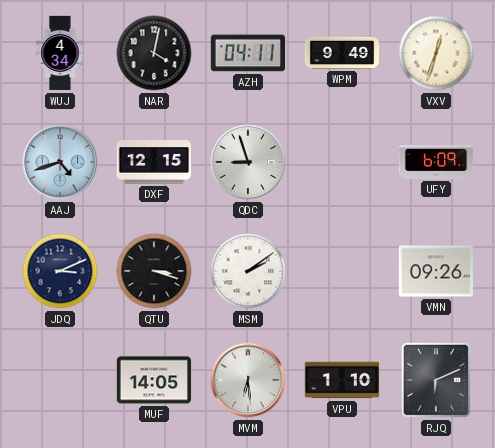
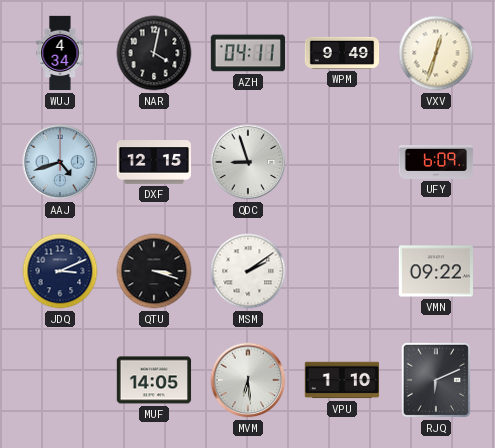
VMN: 09:26 -> 09:22 (435, 271)
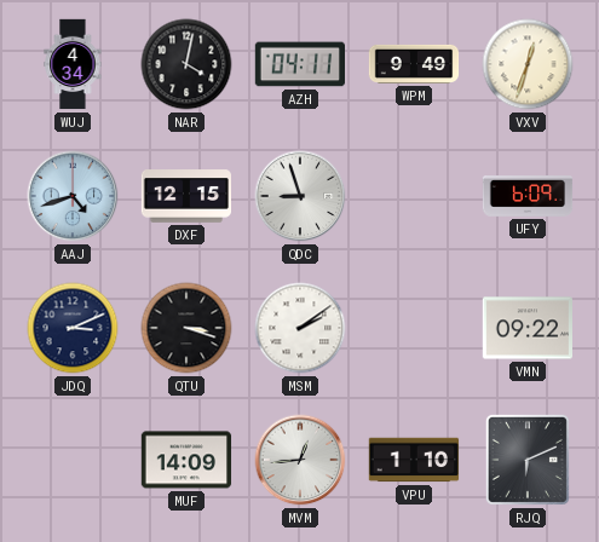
MUF: 14:05 -> 14:09 (186, 460)
MVM: 6:29 -> 12:44 (300, 460)
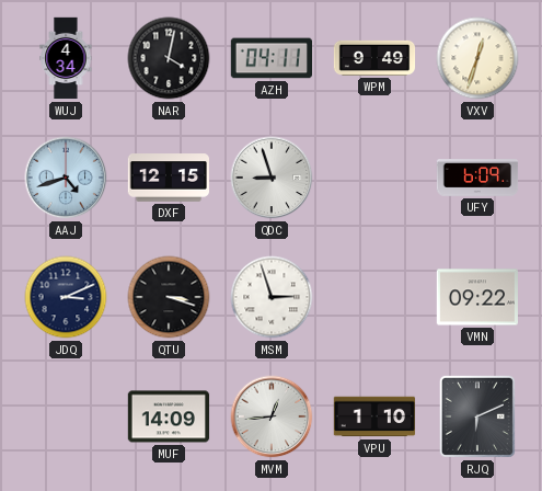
MSM: 2:09 -> 2:57 (272, 297)
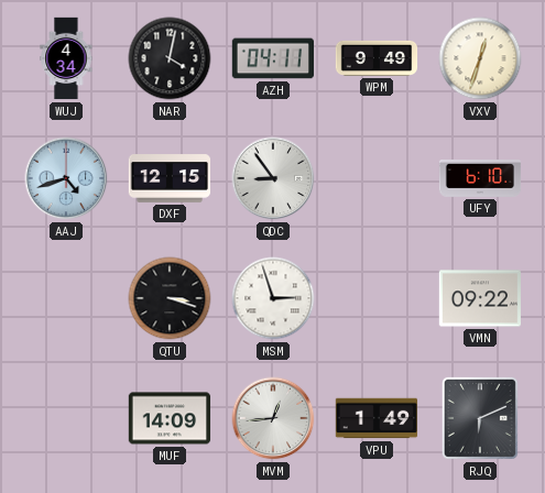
QDC: 8:57 -> 8:54 (273, 178)
UFY: 6:09 -> 6:10 (480, 179)
JDQ: 3:11 -> none (66, 297)
VPU: 1:10 -> 1:49 (377, 418)
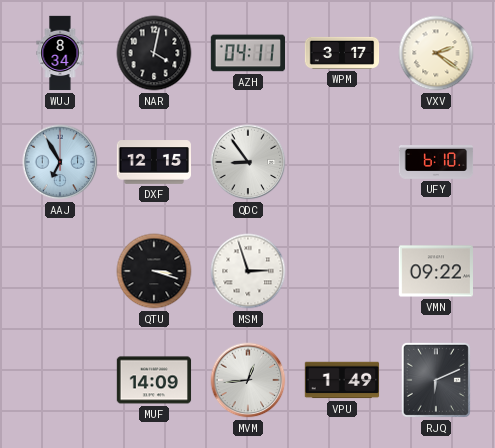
WUJ: 4:34 -> 8:34 (60, 53)
WPM: 9:49 -> 3:17 (342, 53)
VXV: 12:33 -> 2:21 (436, 53)
AAJ: 4:42 -> 6:55 (60, 162)
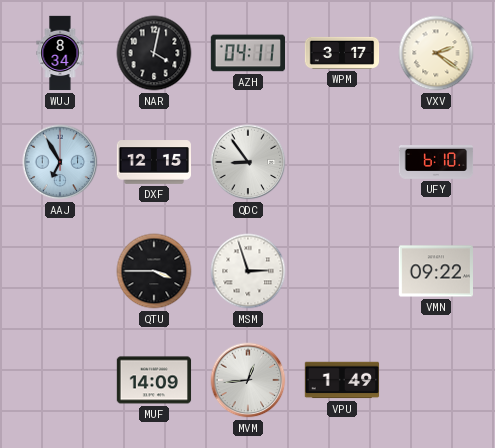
QTU: 3:18 -> 3:45 (154, 271)
RJQ: 6:11 -> none (436, 380)
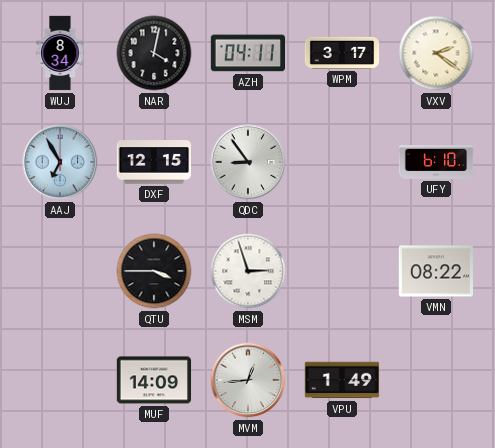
VMN: 09:22 -> 08:22 (435, 271)
